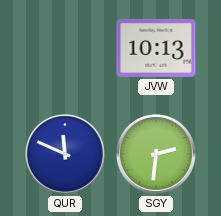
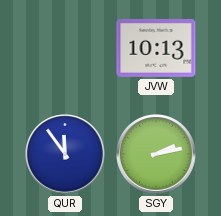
QUR: 11:49 -> 11:54 (66, 155)
SGY: 2:31 -> 2:13 (157, 155)
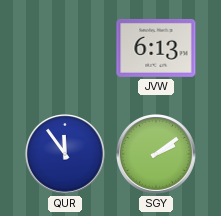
JVW: 10:13 -> 6:13 (156, 48)
SGY: 2:13 -> 2:09 (157, 155)
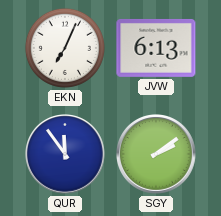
EKN: none -> 7:04 (65, 48)
